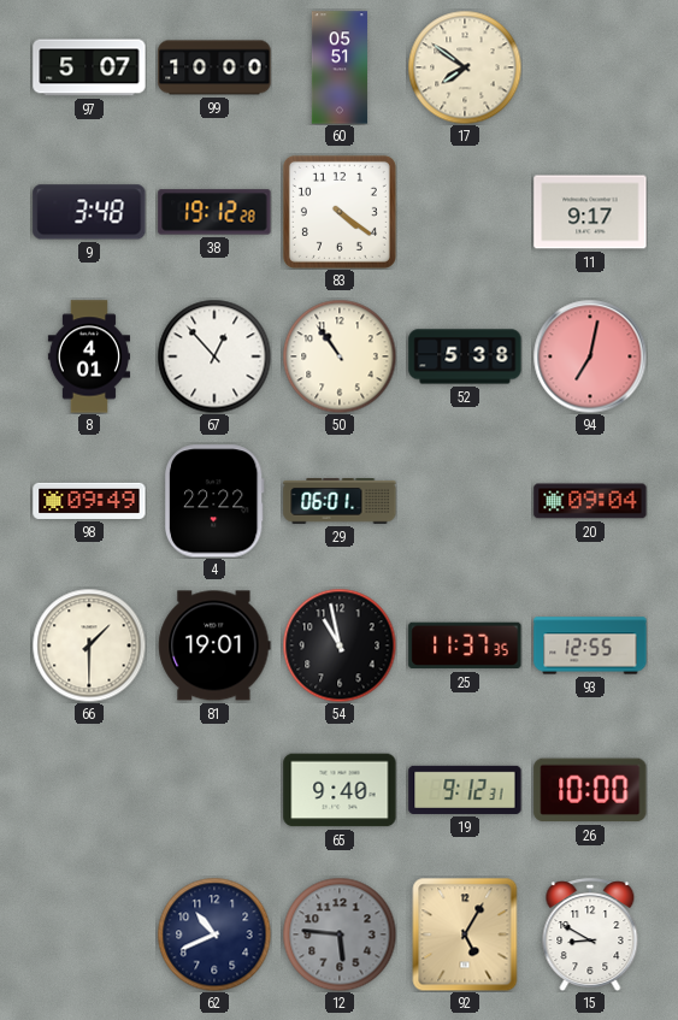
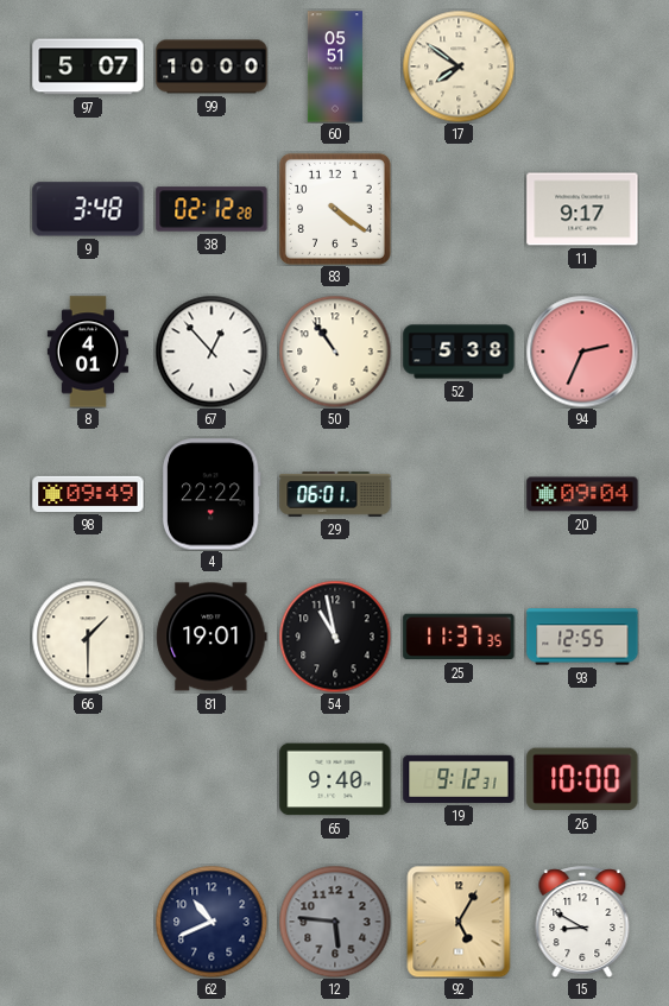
38: 19:12 -> 02:12 (212, 209)
94: 7:02 -> 2:34 (582, 352)
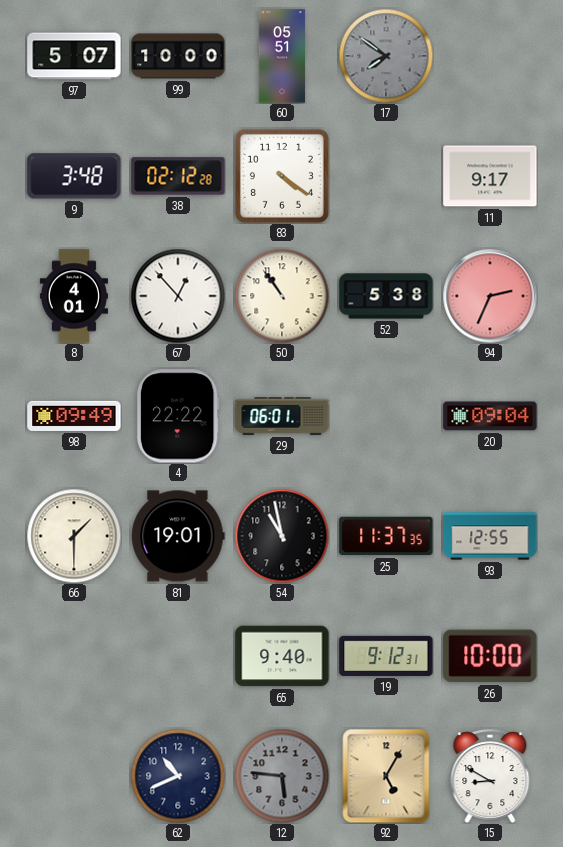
17 dial: cream -> grey (386, 56)
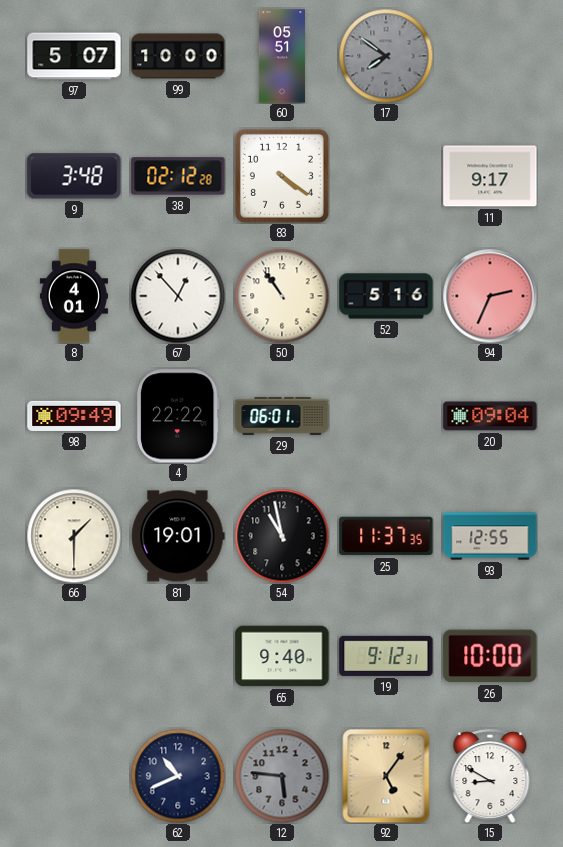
52: 5:38 -> 5:16 (386, 296)
92: 5:05 -> 5:06 (386, 776)
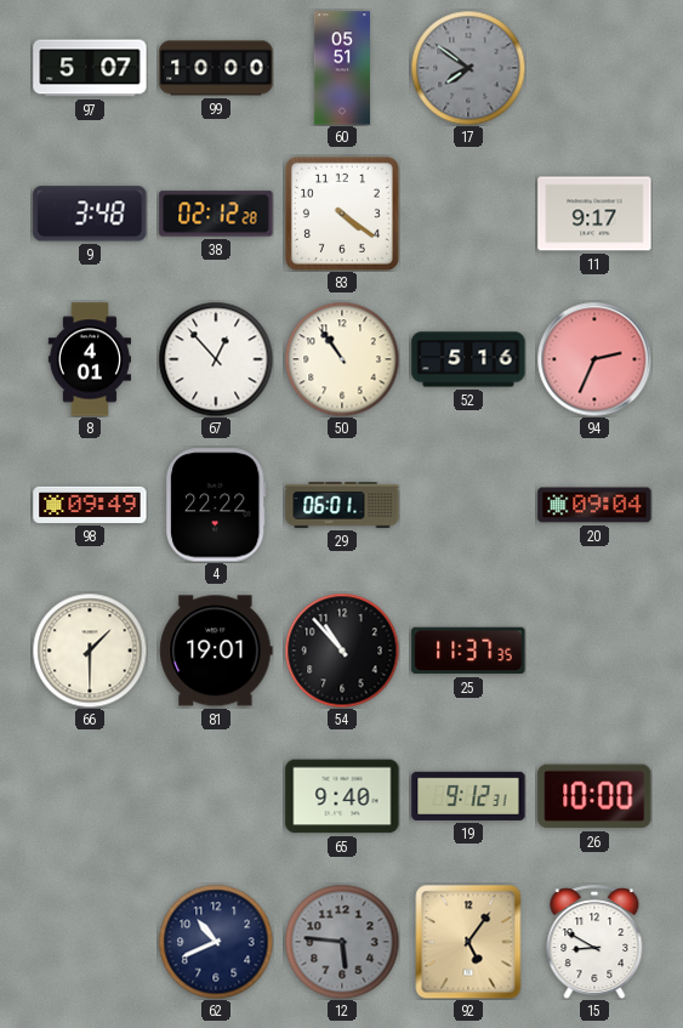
54: 10:58 -> 10:53 (342, 651)
93: 12:55 -> none (490, 536)
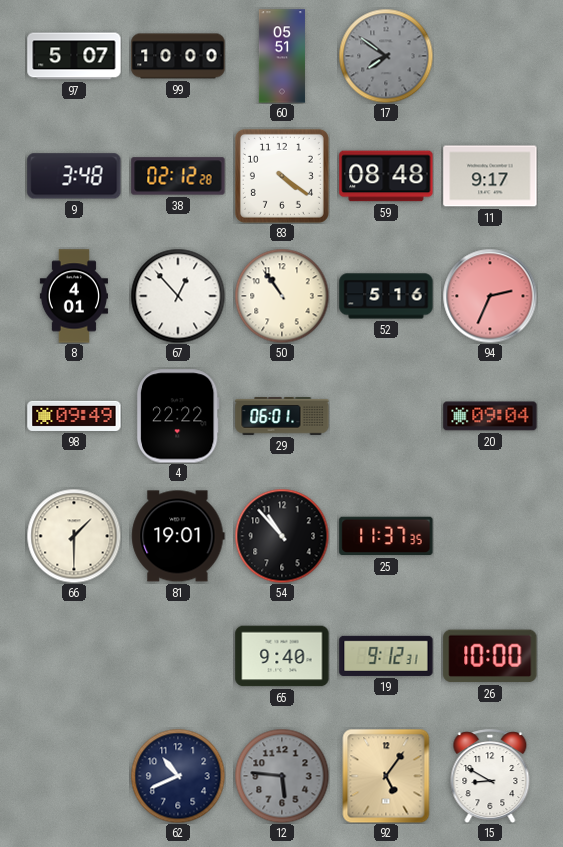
59: none -> 08:48 (386, 176)
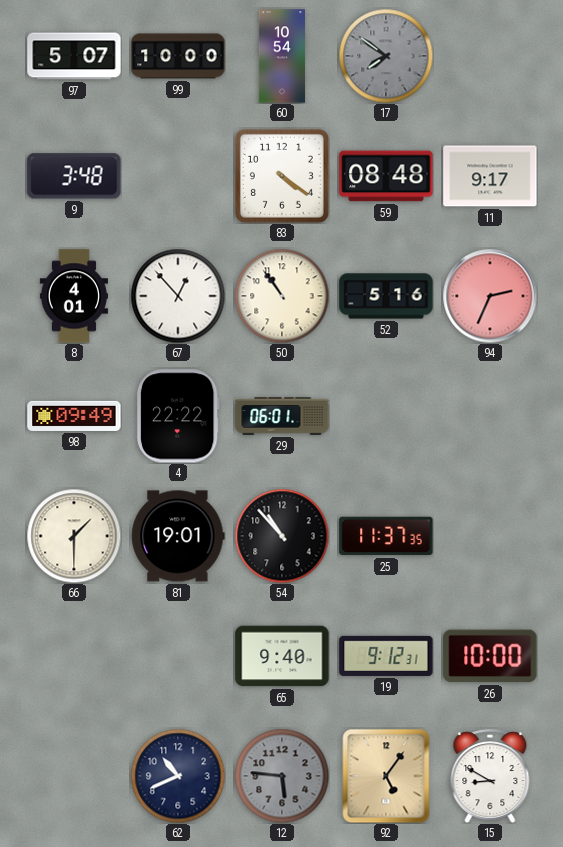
60: 05:51 -> 10:54 (282, 56)
38: 02:12 -> none (178, 176)
20: 09:04 -> none (490, 416)
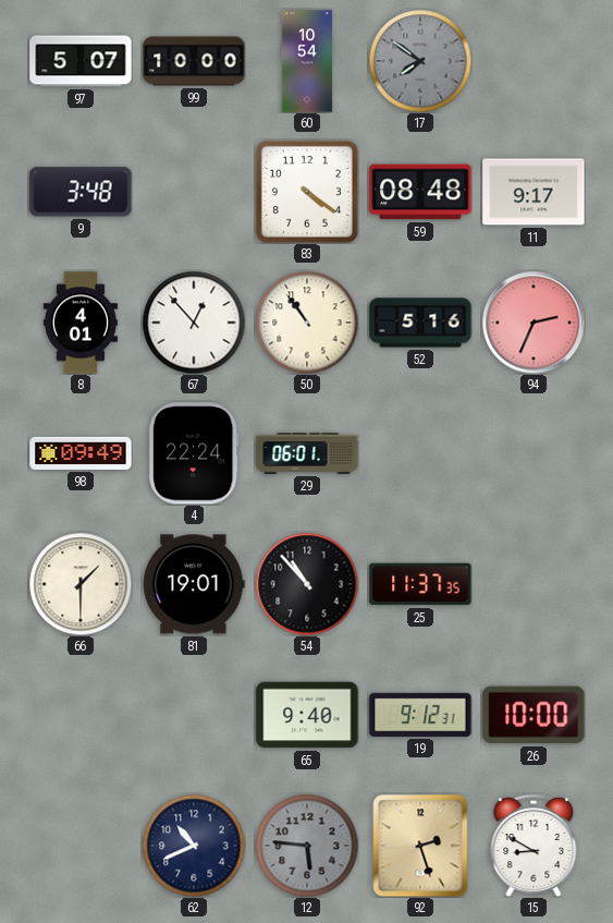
4: 22:22 -> 22:24 (194, 453)
92: 5:06 -> 2:27 (420, 846)
